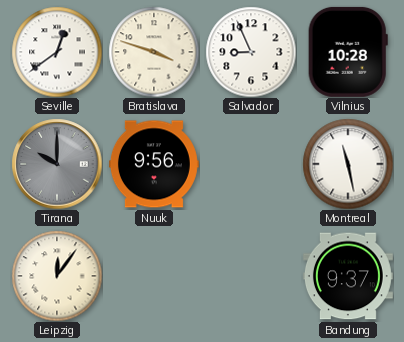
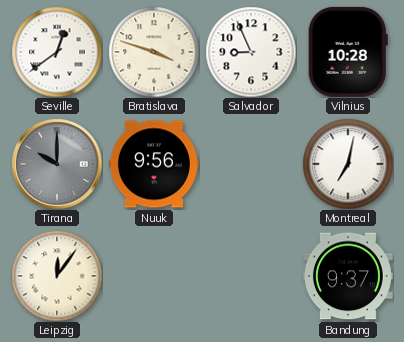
Montreal: 11:28 -> 7:02 (348, 164)
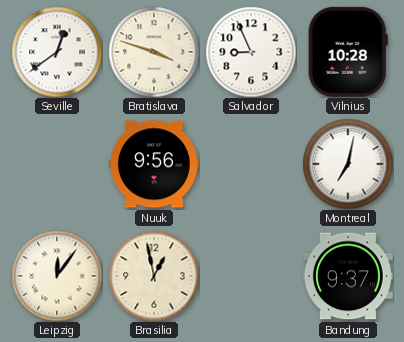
Tirana: 10:00 -> none (57, 164)
Brasilia: none -> 12:58 (154, 276)
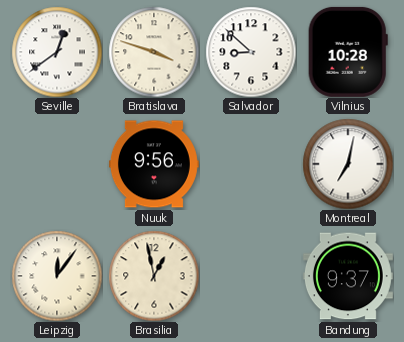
Salvador: 8:56 -> 8:52 (251, 52)
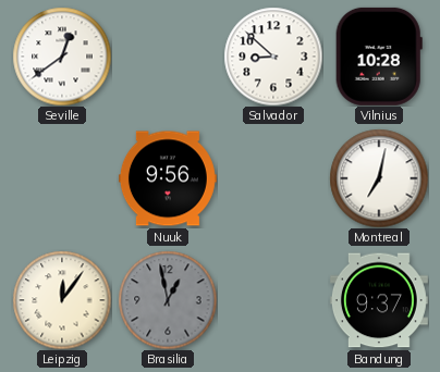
Bratislava: 3:48 -> none (154, 52)
Brasilia dial: cream -> grey (168, 300)
